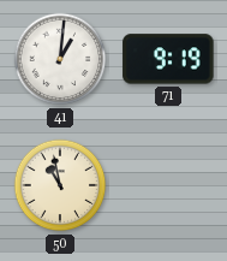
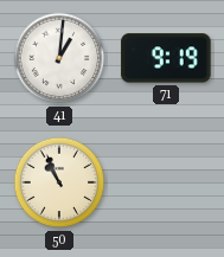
50: 10:58 -> 10:56 (59, 182)
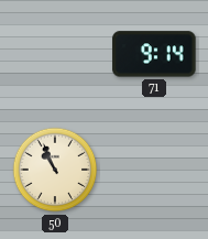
41: 1:01 -> none (59, 58)
71: 9:19 -> 9:14 (154, 54)
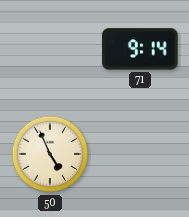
50: 10:56 -> 4:56 (50, 154)
